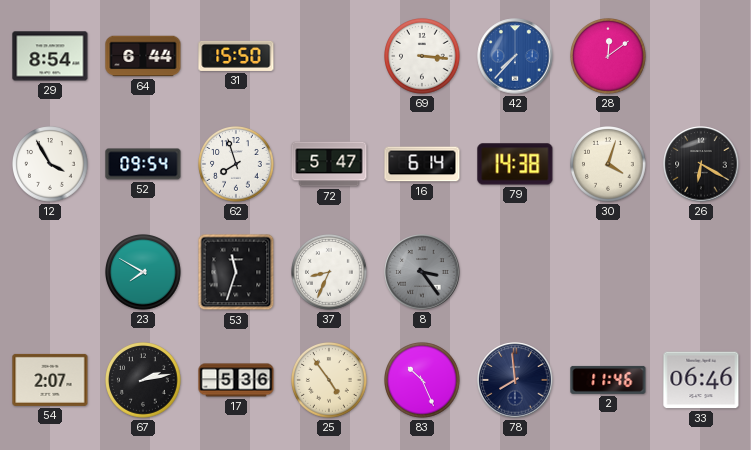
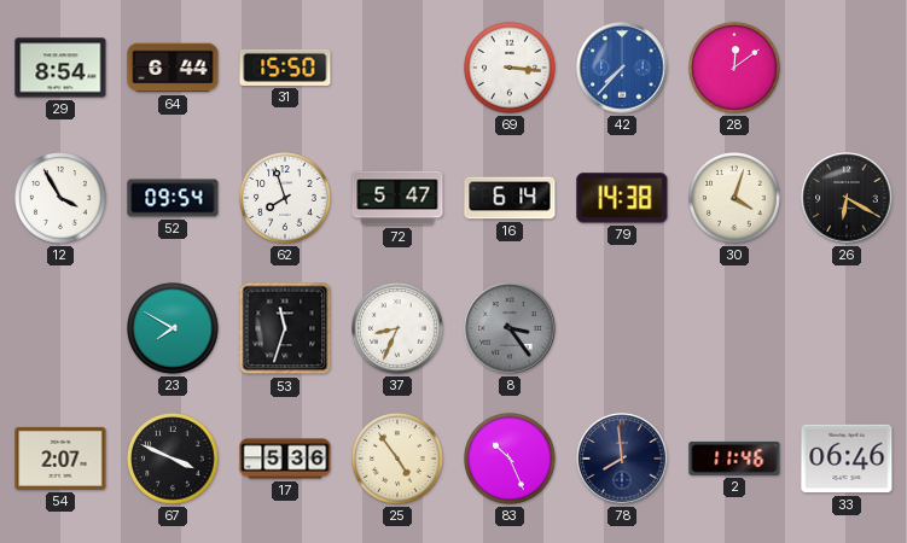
67: 2:13 -> 3:49 (174, 460)
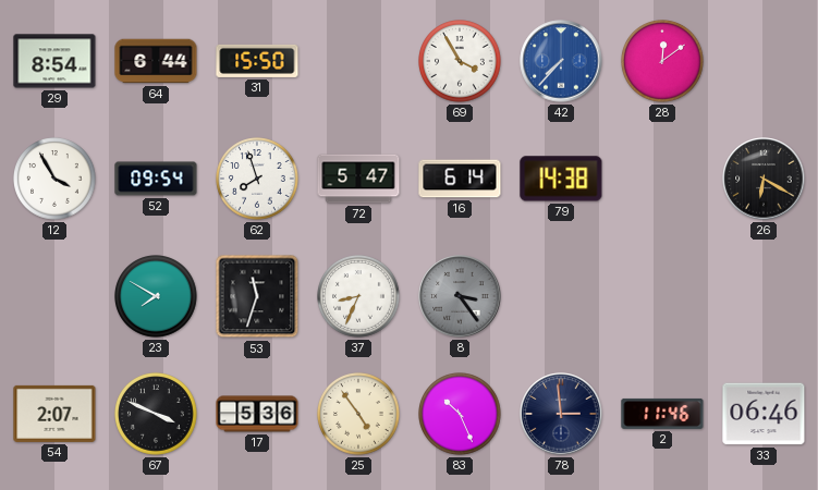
69: 3:16 -> 3:55 (461, 62)
30: 4:03 -> none (736, 199)
78: 7:59 -> 2:59 (561, 414)
